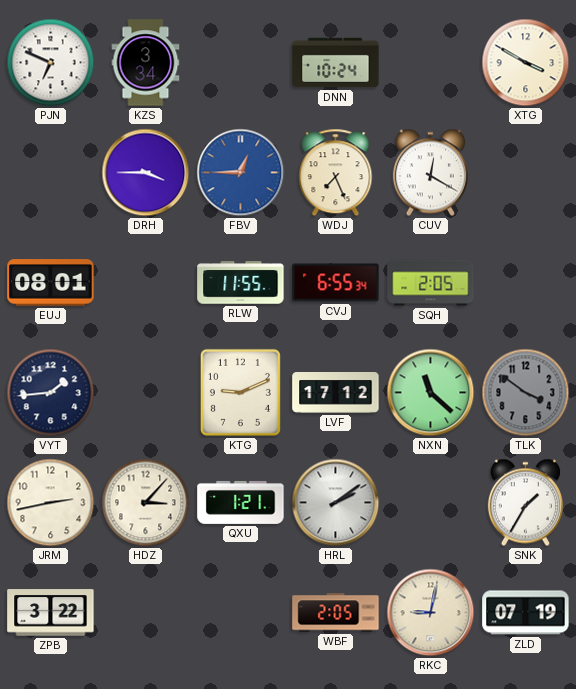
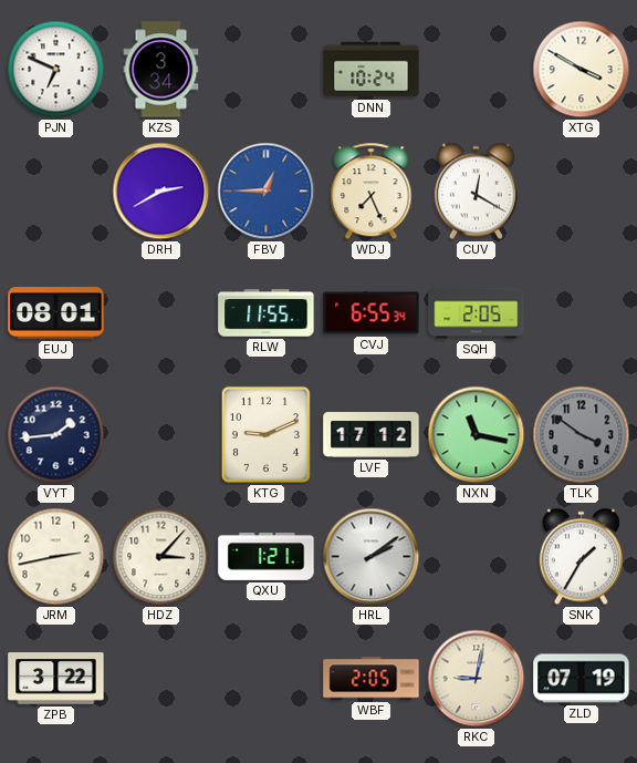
DRH: 3:45 -> 2:40 (161, 192)
NXN: 11:22 -> 11:17 (477, 435)
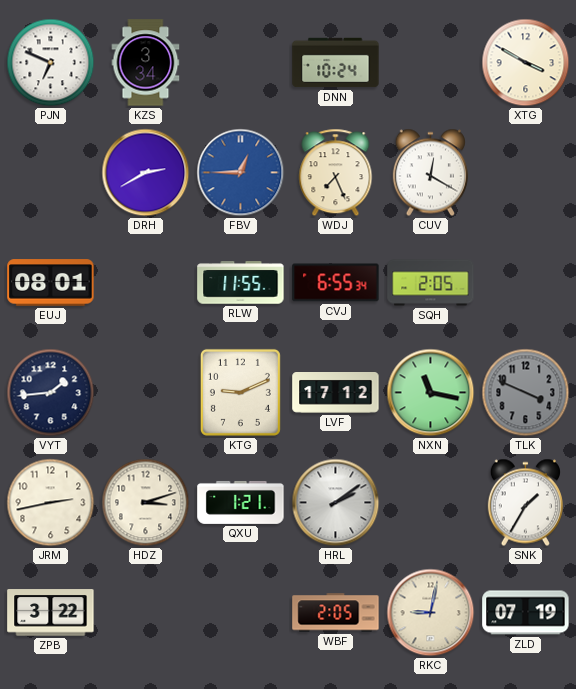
TLK: 3:51 -> 3:49 (526, 393)
HDZ: 3:07 -> 3:12 (146, 503)
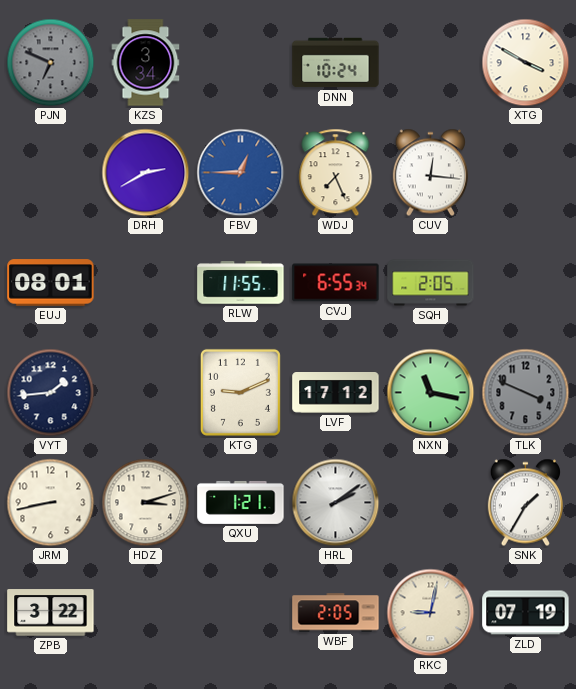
PJN dial: white -> grey (51, 63)
CUV: 12:20 -> 12:16 (430, 173)
JRM: 2:43 -> 8:43 (51, 503)
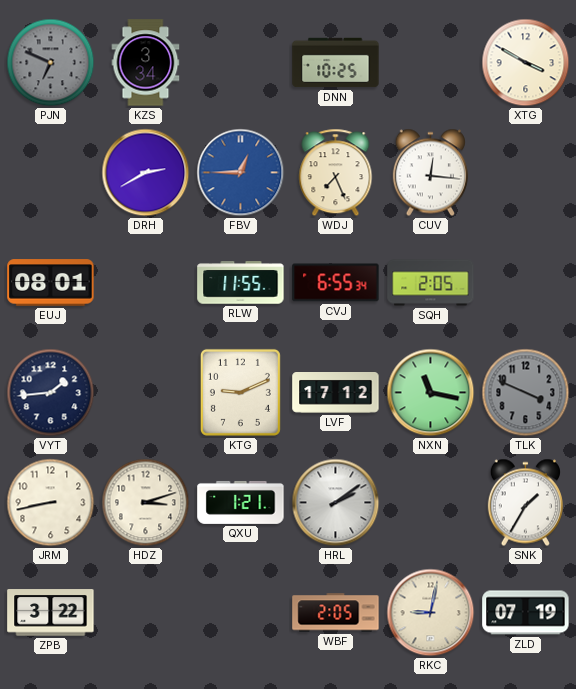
DNN: 10:24 -> 10:25 (336, 63)
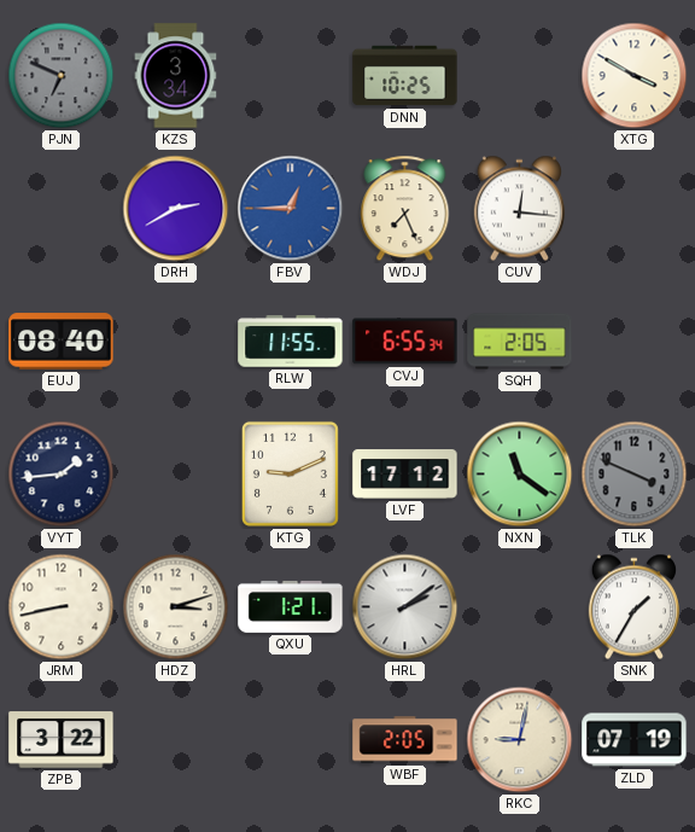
EUJ: 08:01 -> 08:40 (62, 342)
NXN: 11:17 -> 11:21 (520, 475)
